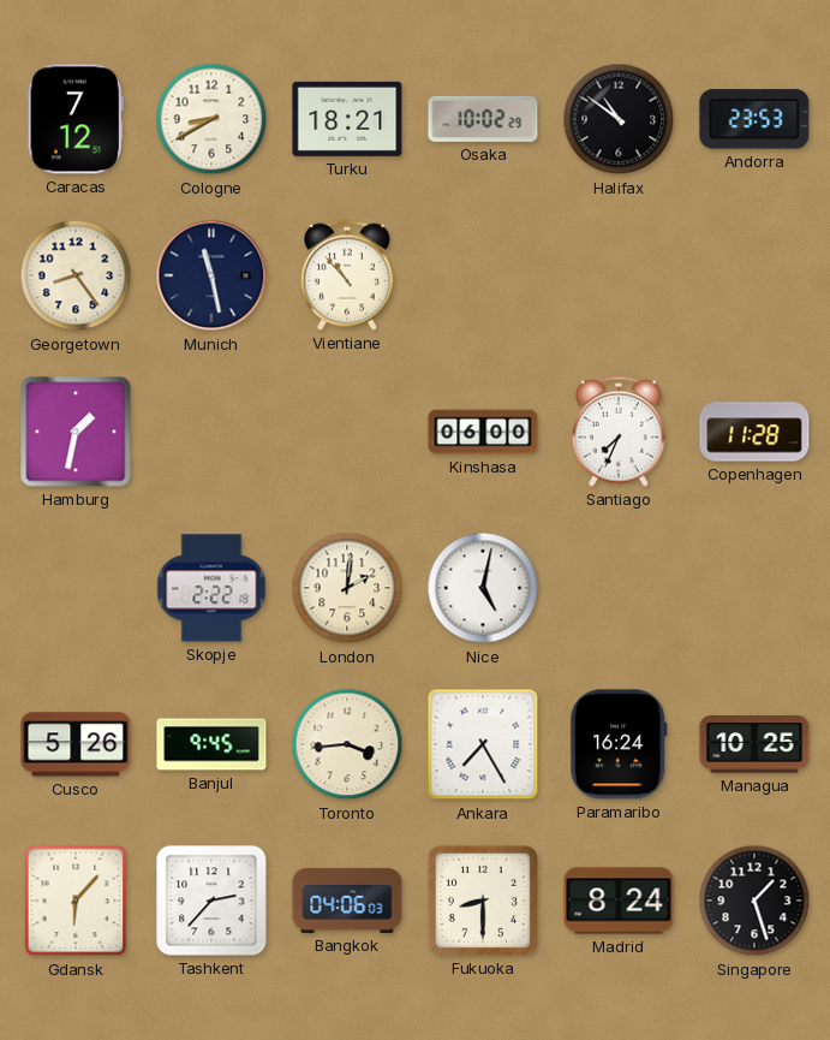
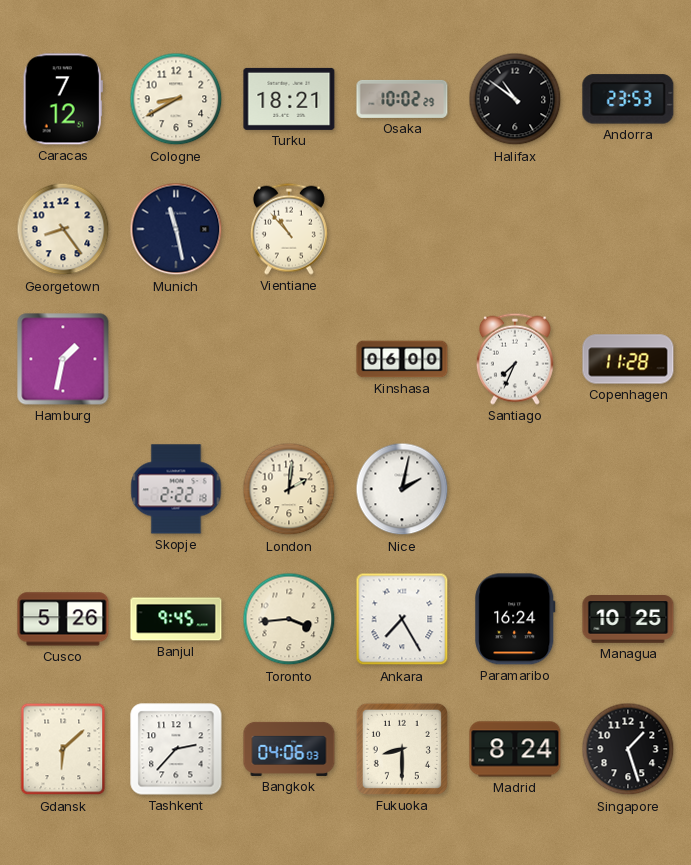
Nice: 5:02 -> 2:02 (402, 489)
Gdansk: 6:07 -> 6:08 (63, 749)
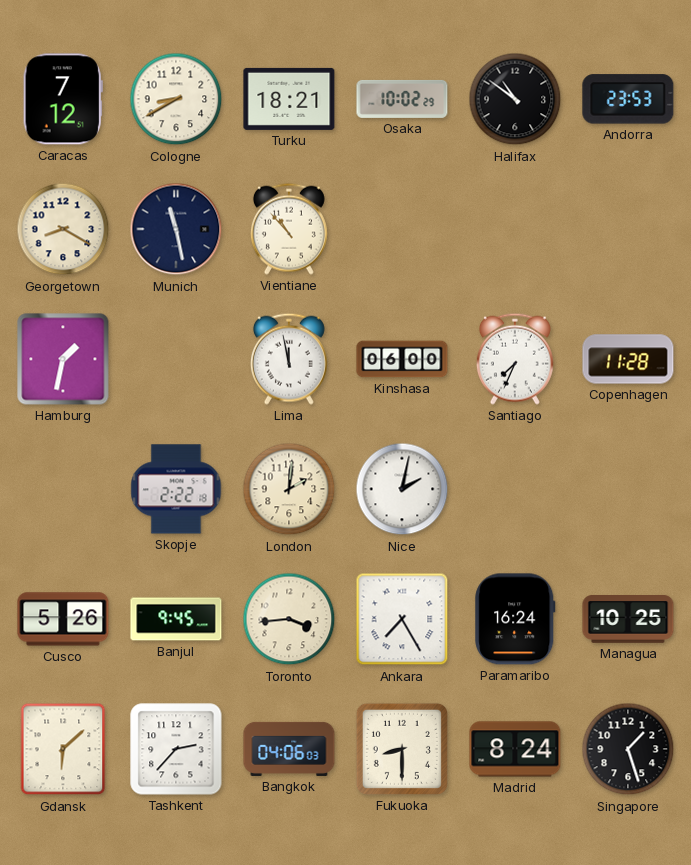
Georgetown: 8:24 -> 8:20 (63, 229)
Lima: none -> 11:58 (289, 359)
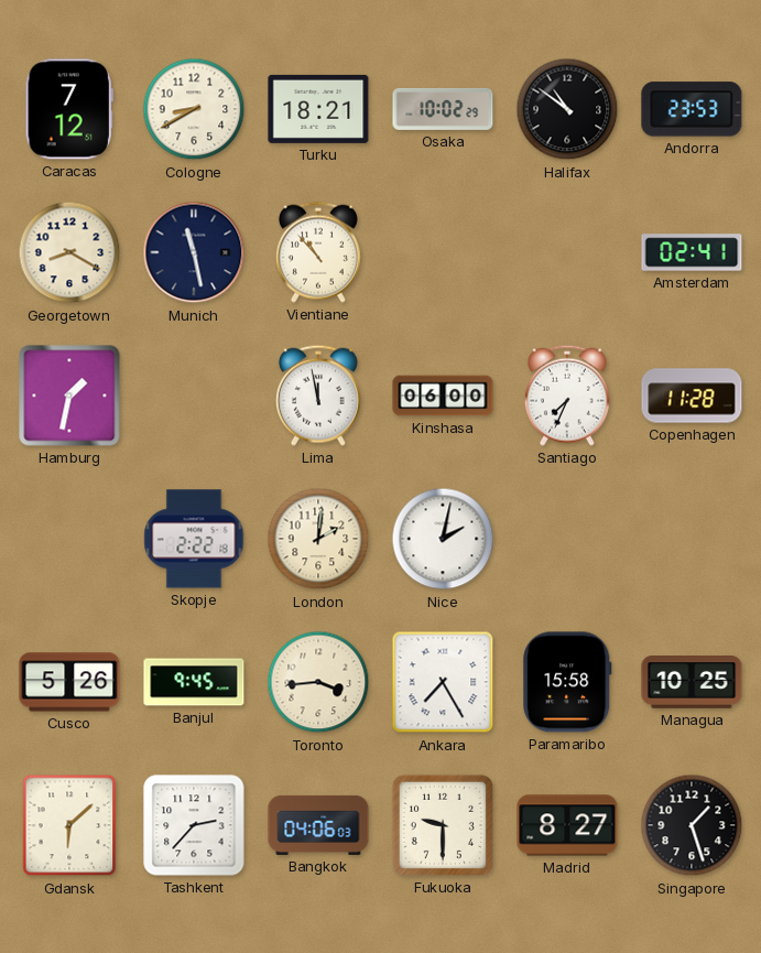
Amsterdam: none -> 02:41 (692, 252)
Paramaribo: 16:24 -> 15:58 (567, 682)
Fukuoka: 8:30 -> 9:30 (443, 825)
Madrid: 8:24 -> 8:27 (567, 825)
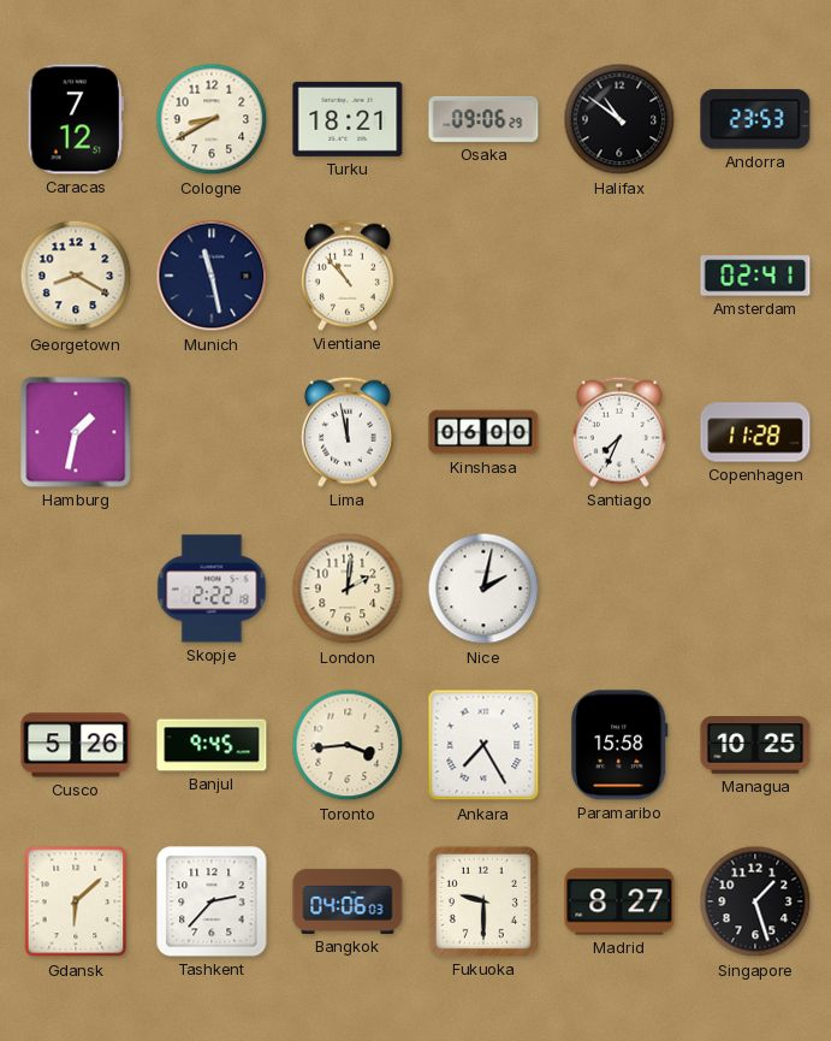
Osaka: 10:02 -> 09:06 (483, 119)
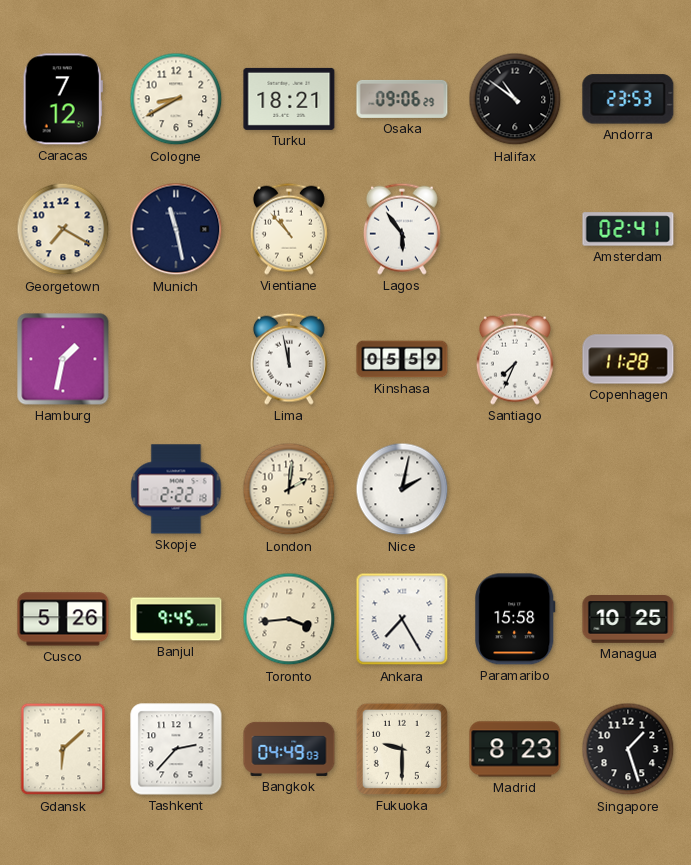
Georgetown: 8:20 -> 7:20 (63, 229)
Lagos: none -> 5:54 (402, 229)
Kinshasa: 06:00 -> 05:59 (402, 359)
Bangkok: 04:06 -> 04:49 (289, 749)
Madrid: 8:27 -> 8:23 (515, 749)
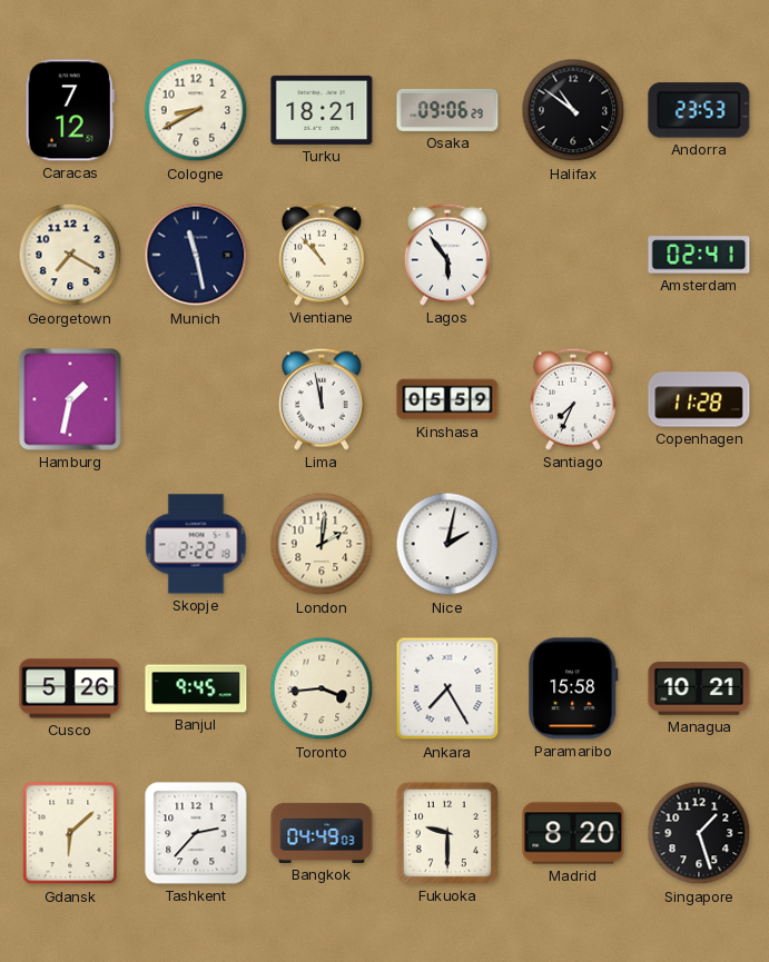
Managua: 10:25 -> 10:21 (699, 690)
Madrid: 8:23 -> 8:20 (573, 833)
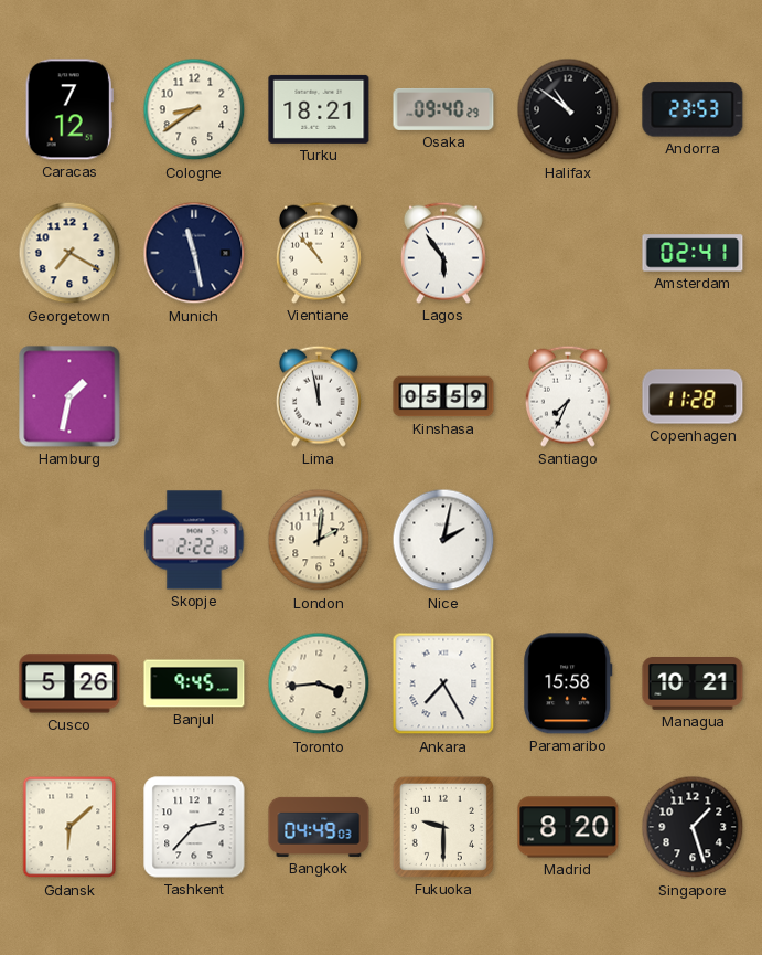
Cologne: 8:40 -> 8:39 (194, 109)
Osaka: 09:06 -> 09:40 (443, 109)
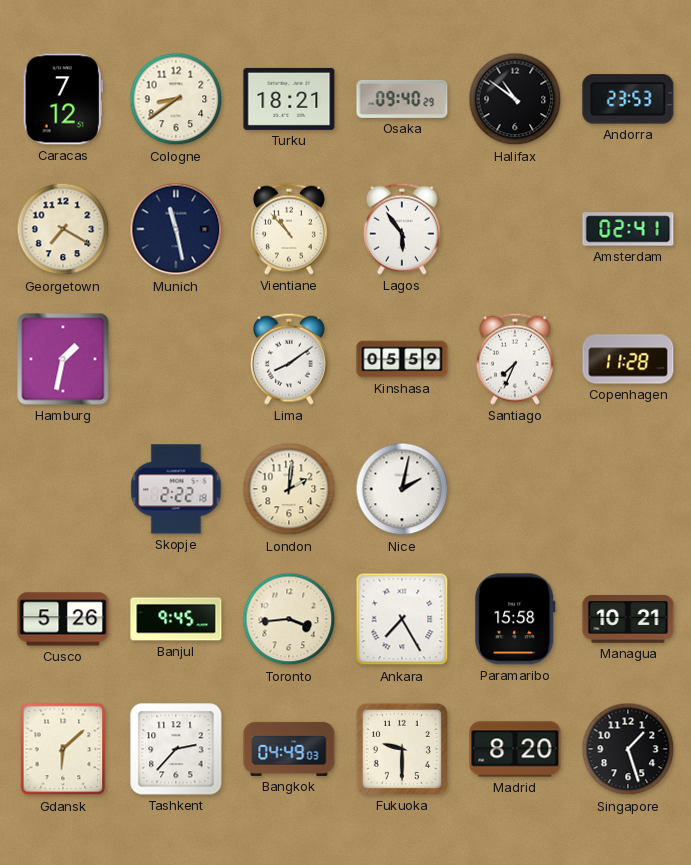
Lima: 11:58 -> 8:09 (289, 359)
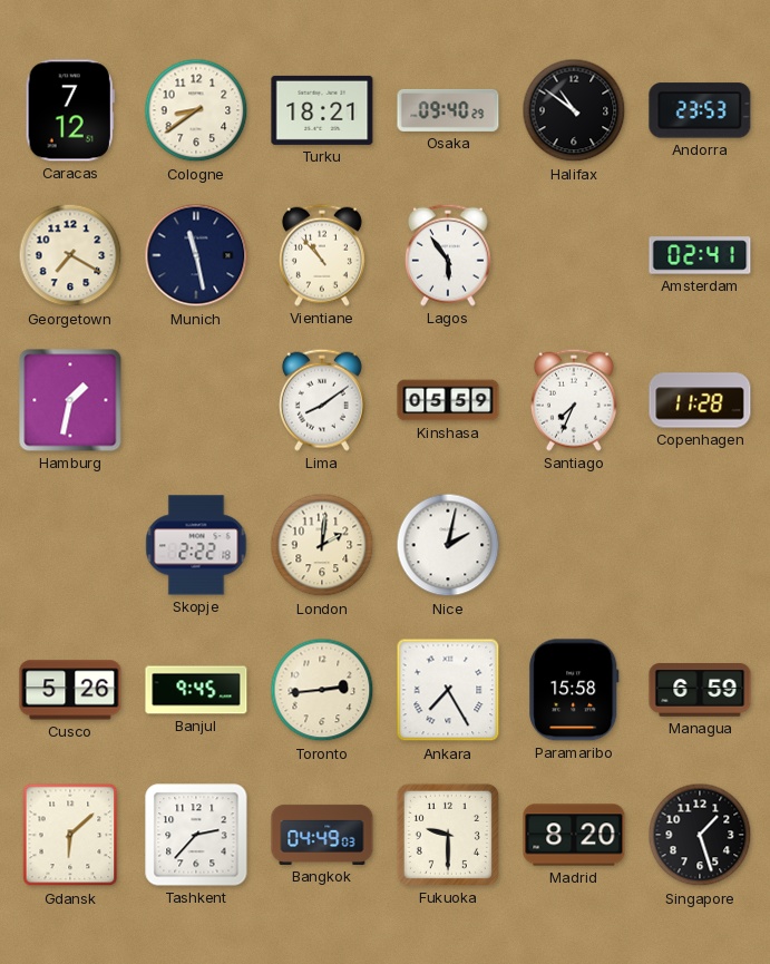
Toronto: 3:44 -> 2:44 (322, 690)
Managua: 10:21 -> 6:59 (700, 691)
